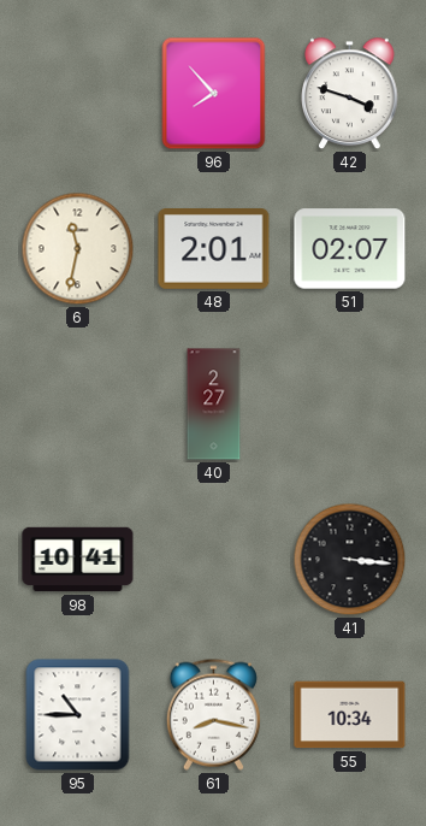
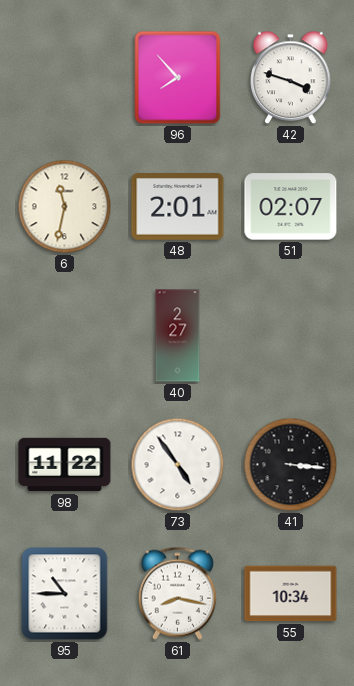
98: 10:41 -> 11:22 (65, 465)
73: none -> 4:54 (178, 465)
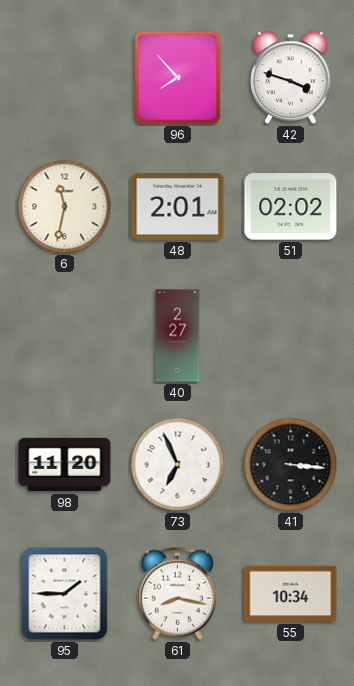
51: 02:07 -> 02:02 (291, 207)
98: 11:22 -> 11:20 (65, 465)
73: 4:54 -> 6:56 (178, 465)
95: 10:45 -> 1:45 (65, 594)
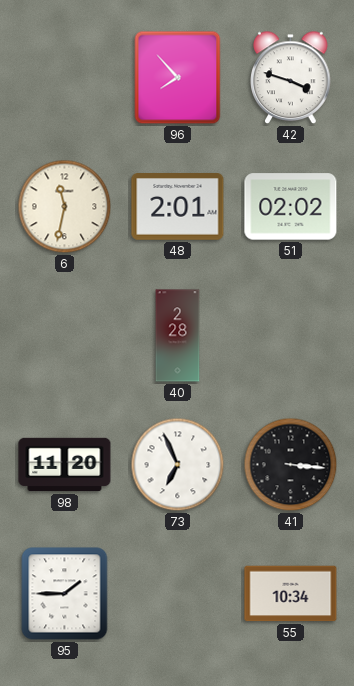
40: 2:27 -> 2:28 (178, 336)
61: 8:17 -> none (177, 593)
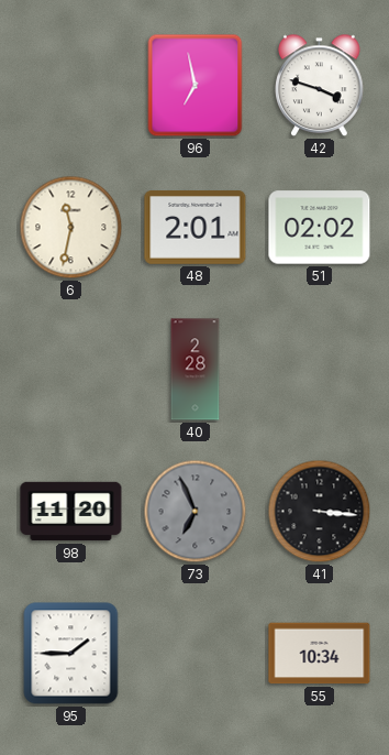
96: 7:53 -> 6:58 (196, 86)
73 dial: white -> grey (196, 512)
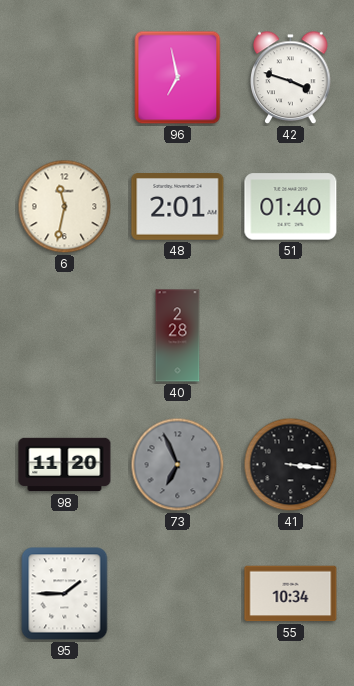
51: 02:02 -> 01:40 (291, 207)
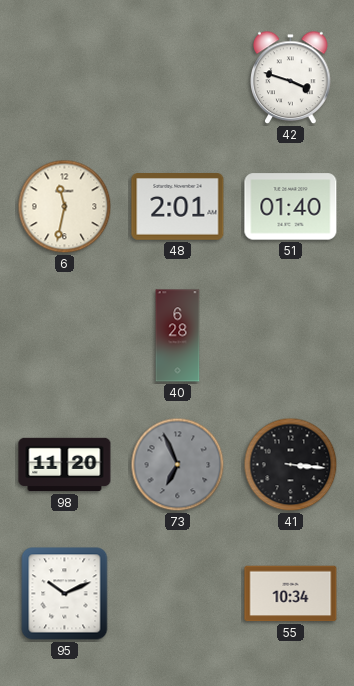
96: 6:58 -> none (178, 78)
40: 2:28 -> 6:28 (178, 336)
95: 1:45 -> 10:11 (65, 594)
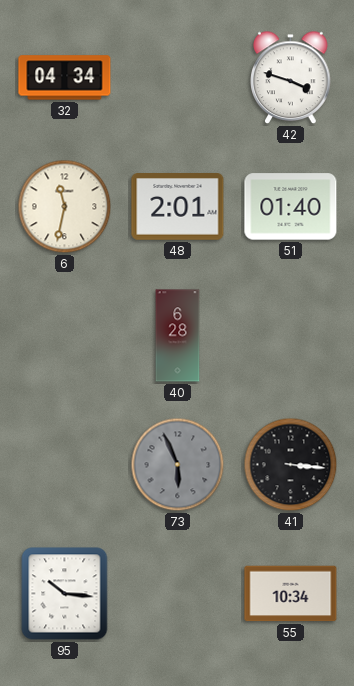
32: none -> 04:34 (65, 78)
98: 11:20 -> none (65, 465)
73: 6:56 -> 5:56 (178, 465)
95: 10:11 -> 10:16 (65, 594)
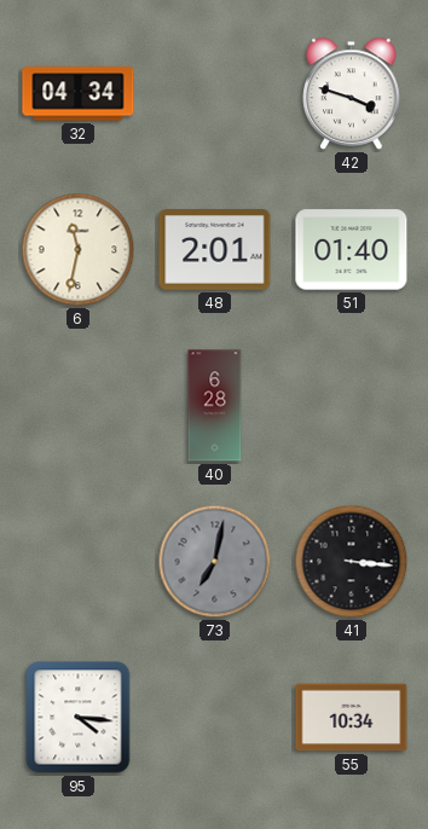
73: 5:56 -> 7:02 (215, 562)
95: 10:16 -> 4:16 (79, 718)
